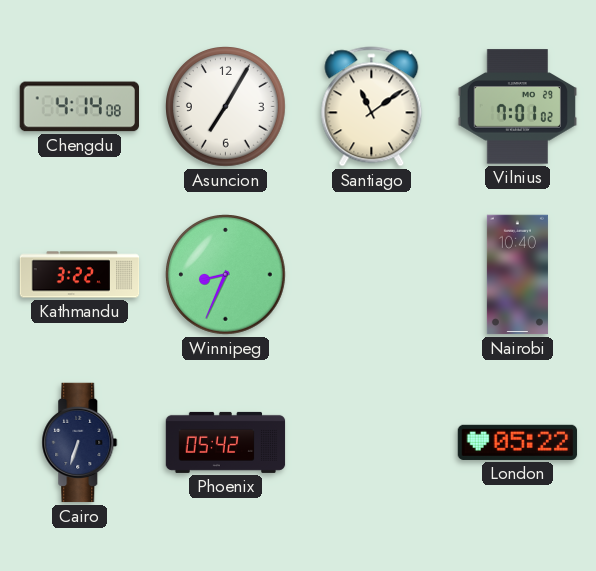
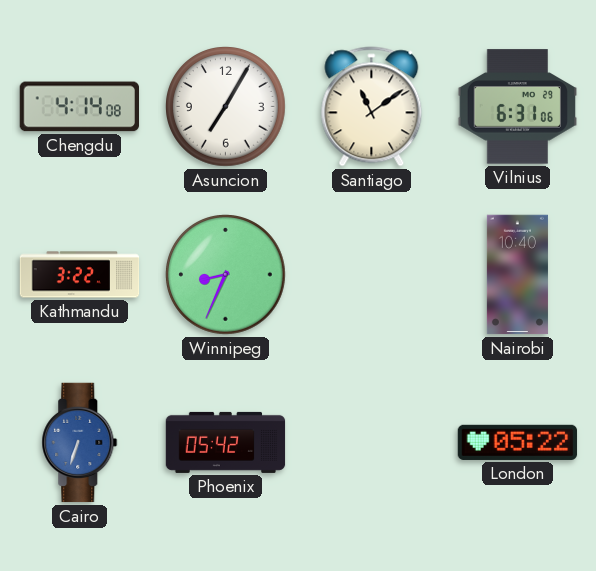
Vilnius: 7:01 -> 6:31 (518, 107)
Cairo dial: navy -> blue (80, 443)
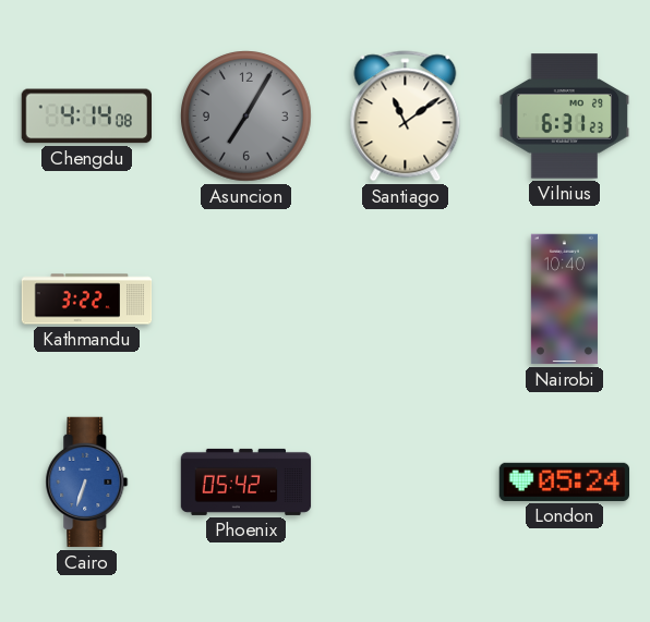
Asuncion dial: white -> grey (246, 117)
Vilnius: 6:31:06 -> 6:31:23 (565, 117)
Winnipeg: 8:34 -> none (226, 275)
London: 05:22 -> 05:24 (565, 481)
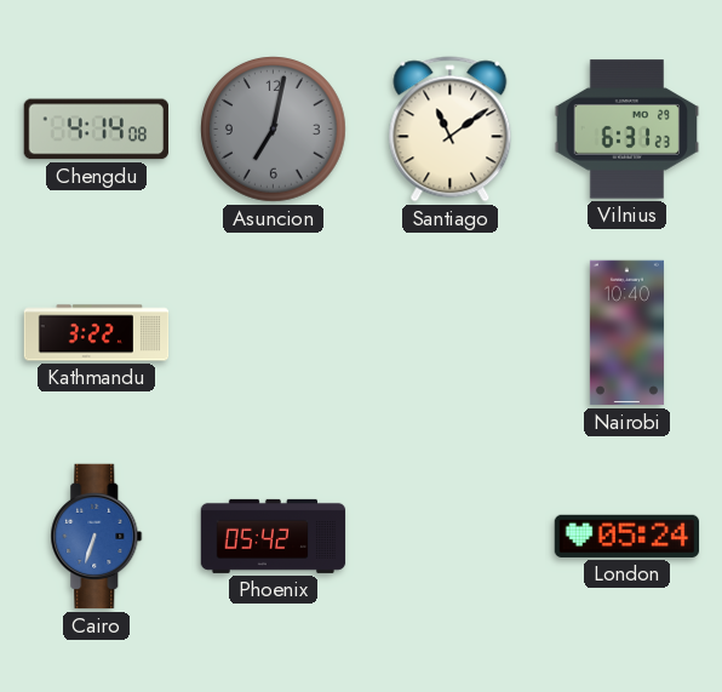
Asuncion: 7:05 -> 7:02 (274, 130)
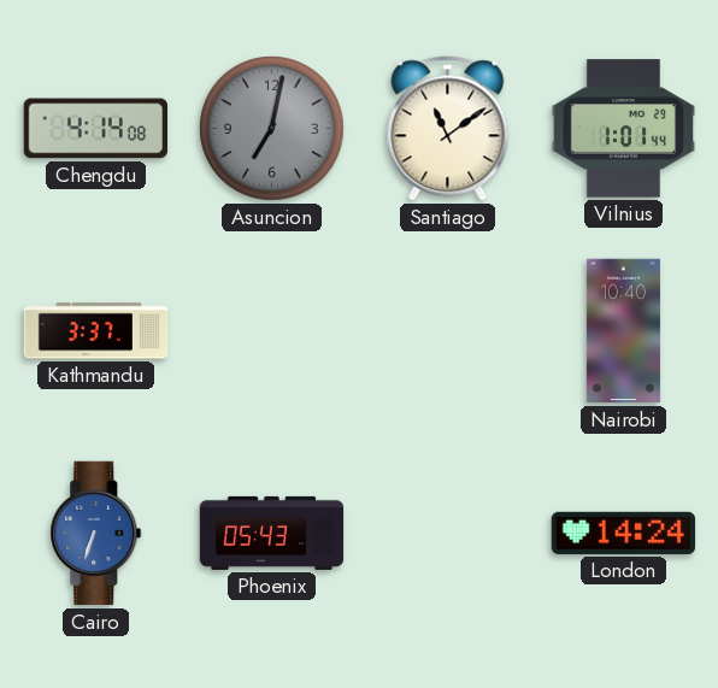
Vilnius: 6:31 -> 1:01 (624, 129)
Kathmandu: 3:22 -> 3:37 (96, 331)
Phoenix: 05:42 -> 05:43 (272, 533)
London: 05:24 -> 14:24 (624, 533)
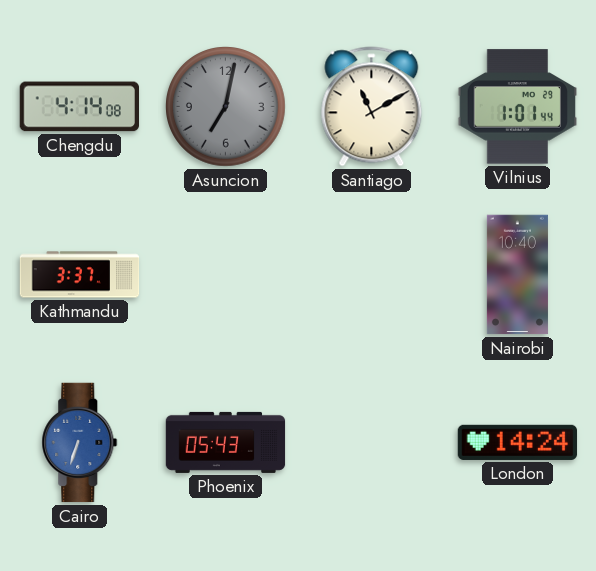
Santiago: 11:09 -> 11:10 (372, 107)
